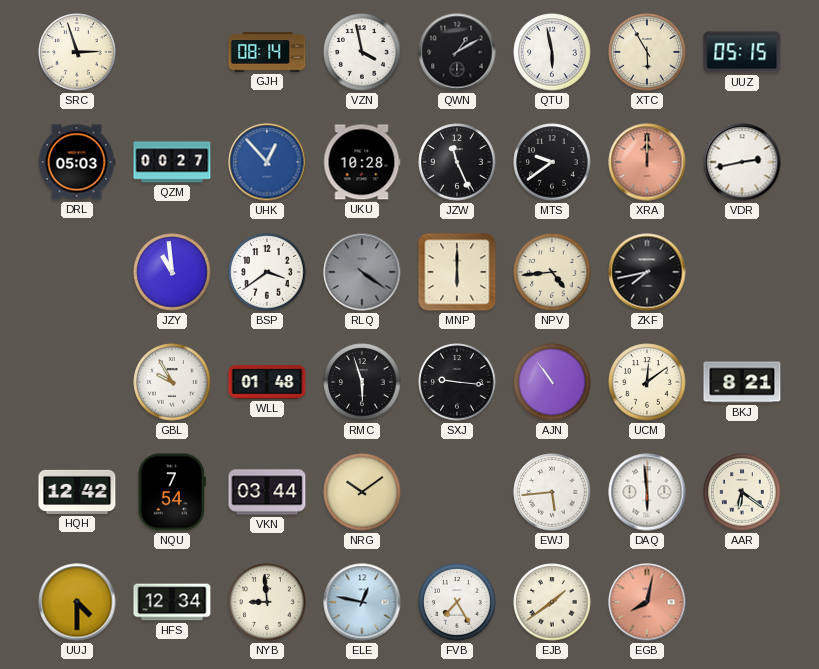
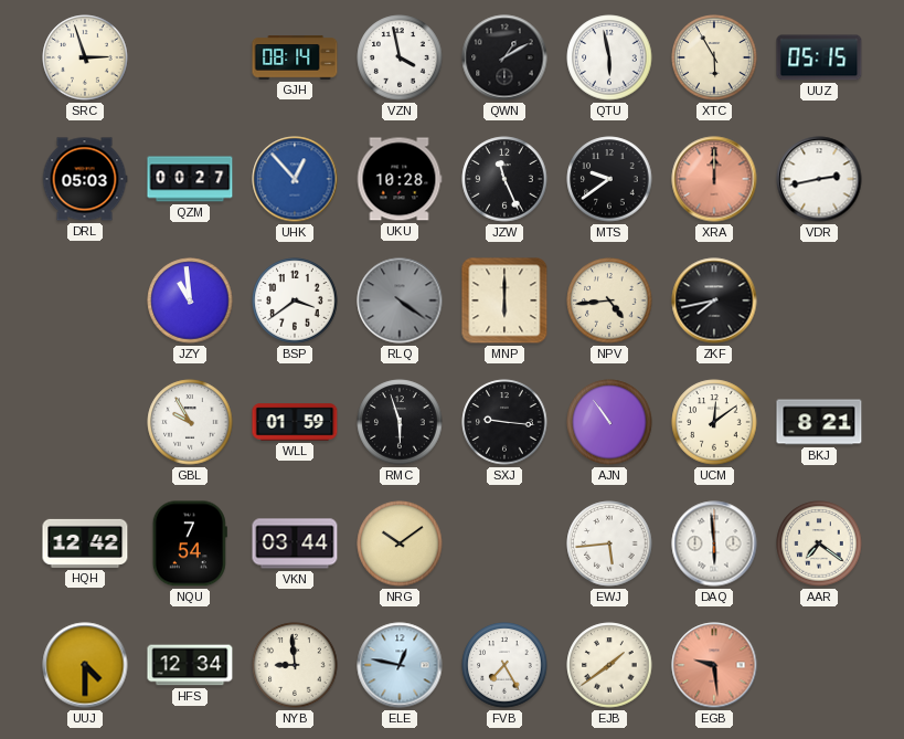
WLL: 01:48 -> 01:59 (295, 422)
AAR: 6:21 -> 7:21 (819, 543)
EGB: 8:02 -> 9:29 (714, 665)
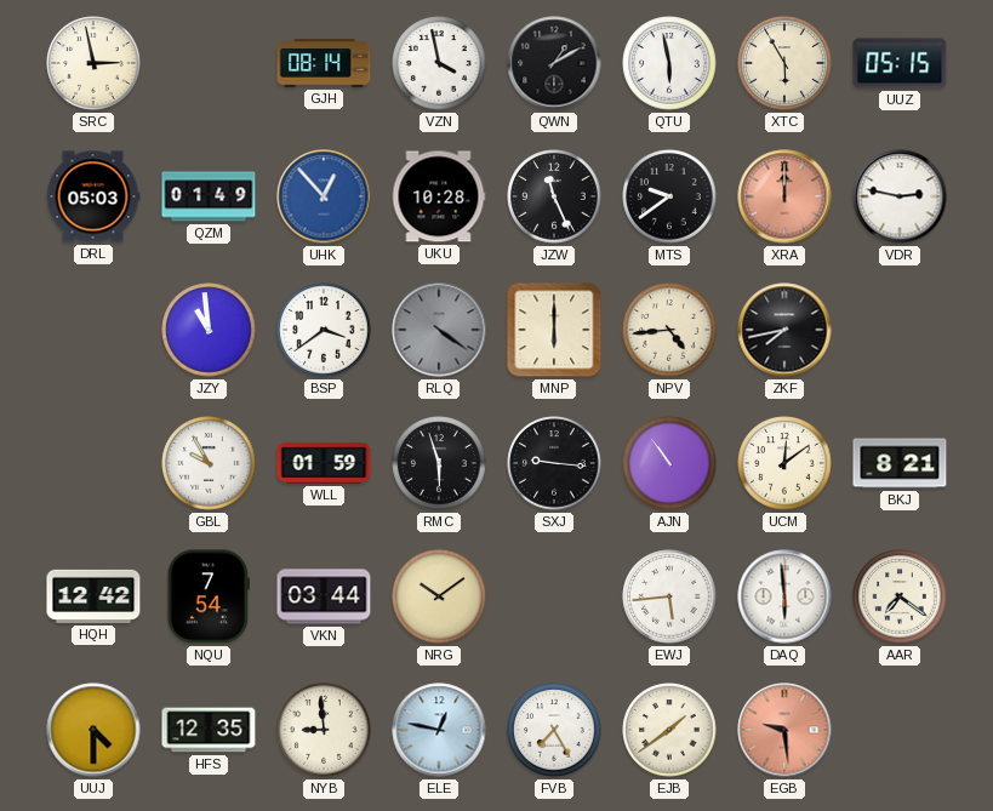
SRC: 2:57 -> 2:58 (93, 63)
QZM: 00:27 -> 01:49 (209, 196)
VDR: 2:43 -> 2:47 (900, 196)
HFS: 12:34 -> 12:35 (209, 730)
